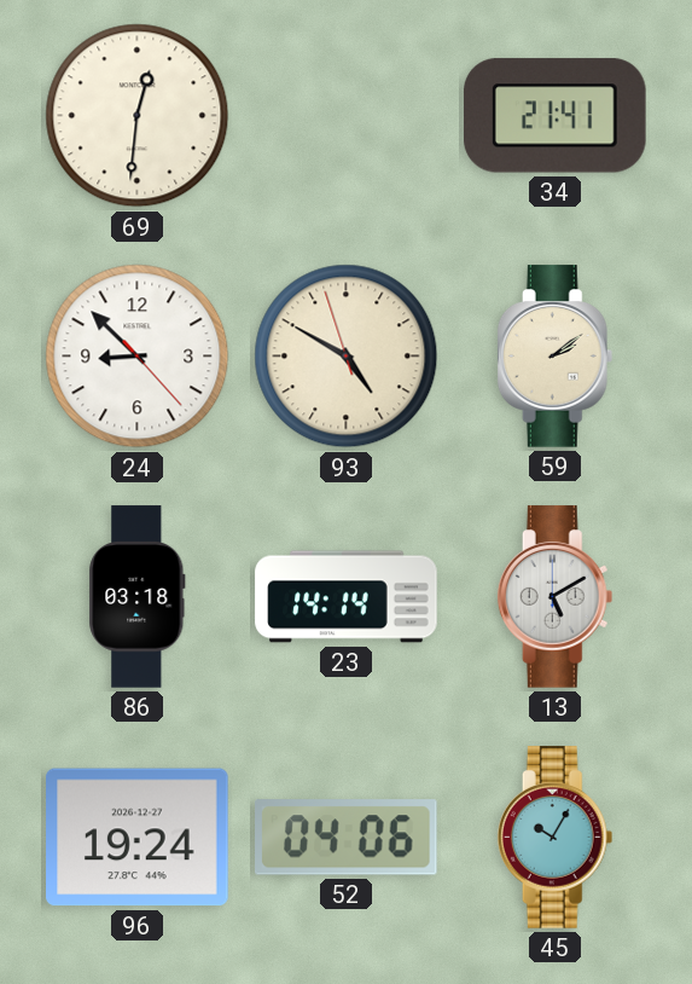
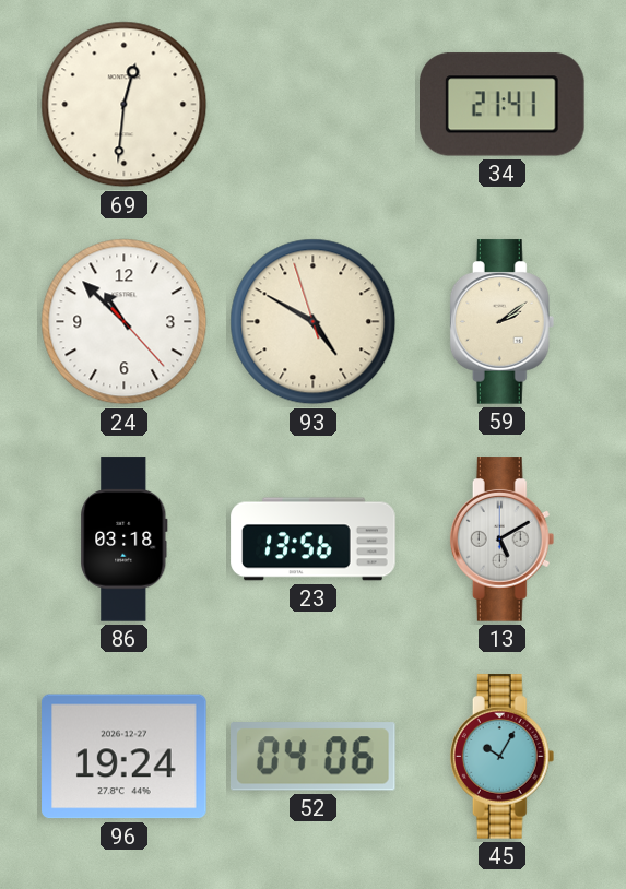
24: 8:52 -> 10:52 (125, 322)
23: 14:14 -> 13:56 (314, 540)
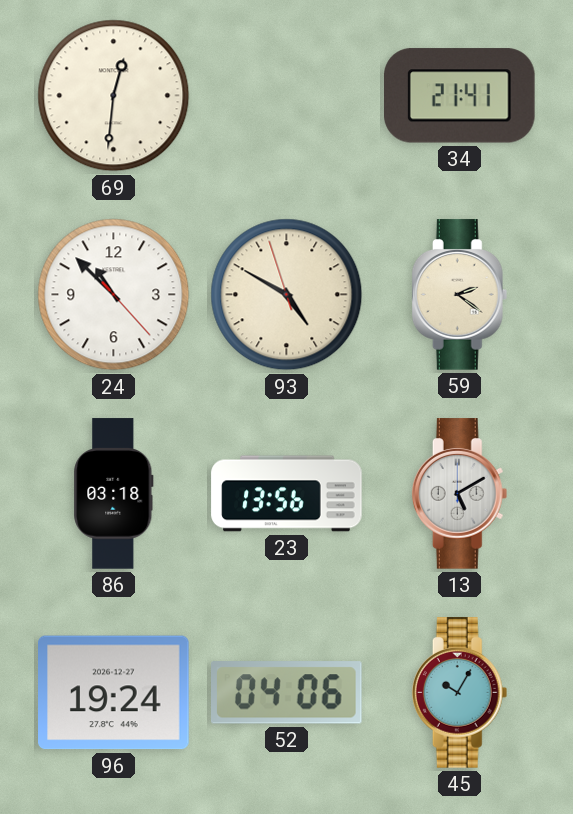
59: 2:09 -> 2:21 (460, 295)
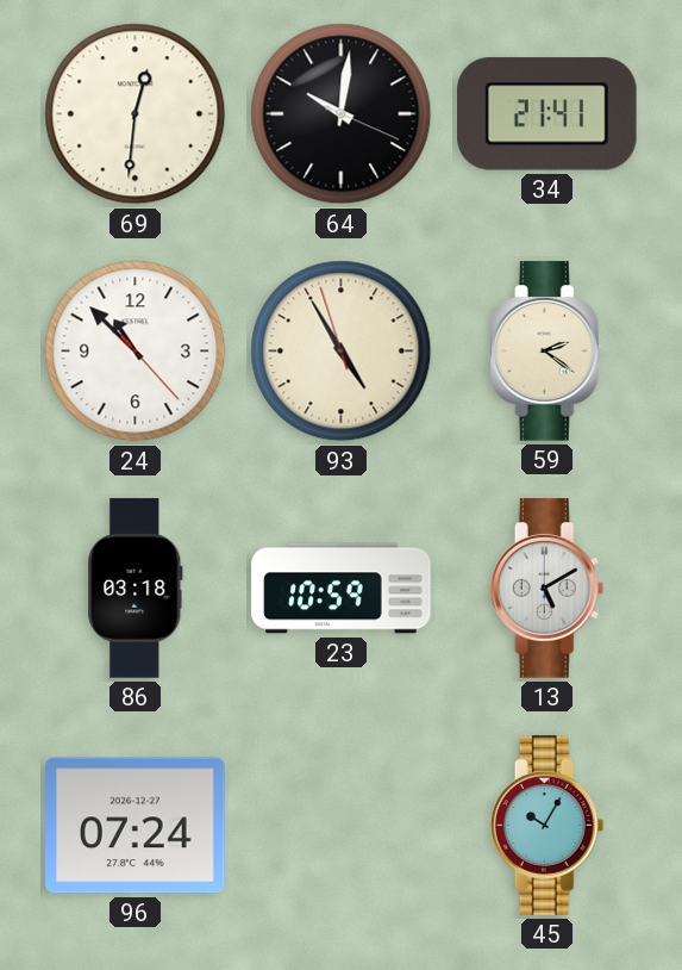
64: none -> 10:01 (342, 114)
93: 4:49 -> 4:54 (342, 352)
23: 13:56 -> 10:59 (342, 589)
96: 19:24 -> 07:24 (136, 826)
52: 04:06 -> none (287, 693)
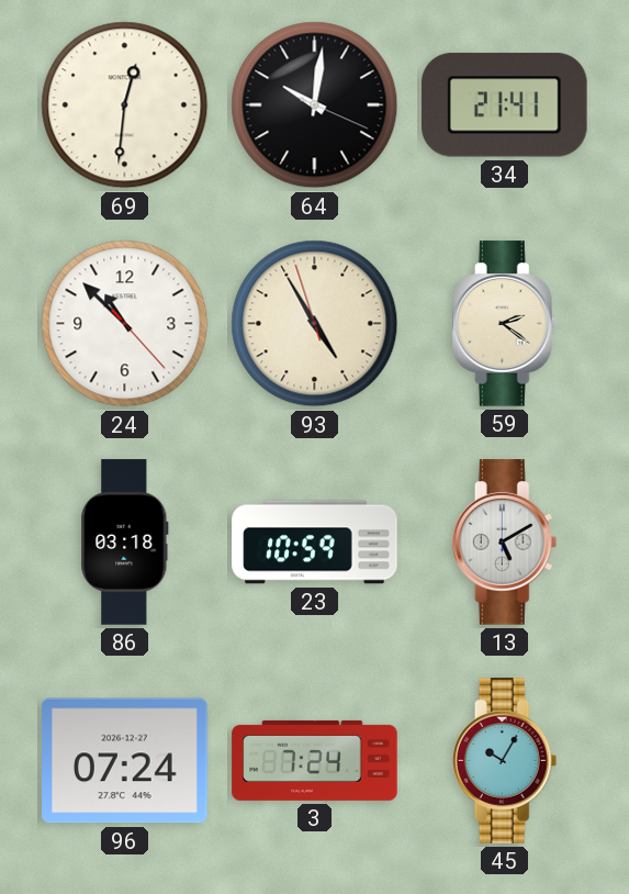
3: none -> 7:24 (315, 760)
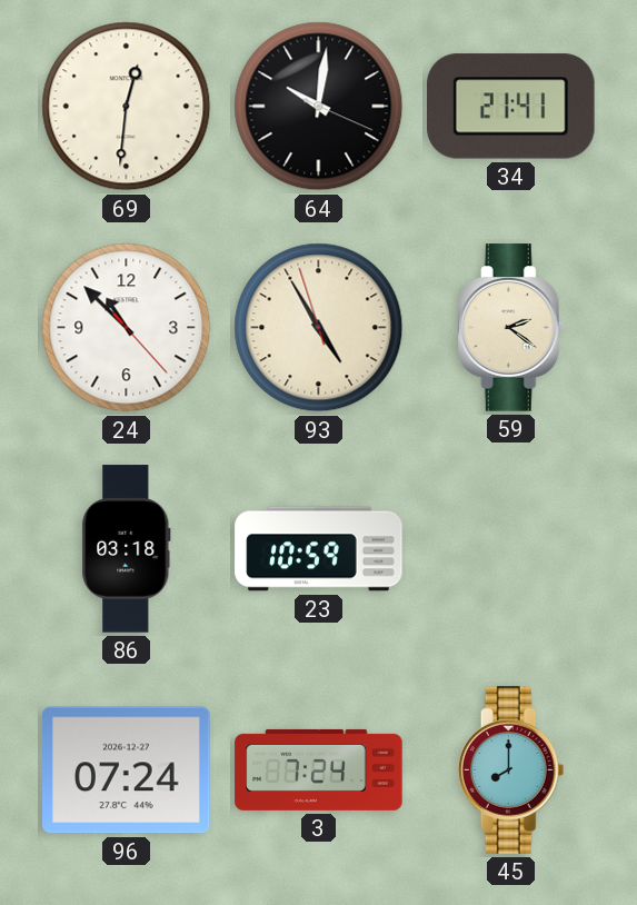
13: 5:10 -> none (505, 543)
45: 10:05 -> 8:00 (511, 770)
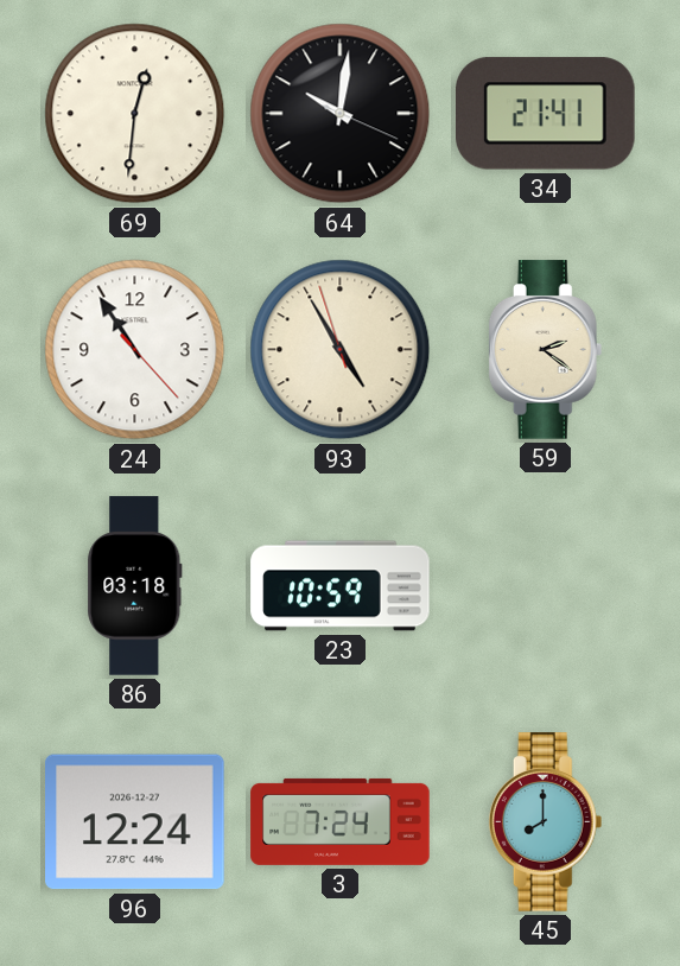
24: 10:52 -> 10:54 (135, 350)
96: 07:24 -> 12:24 (135, 822)
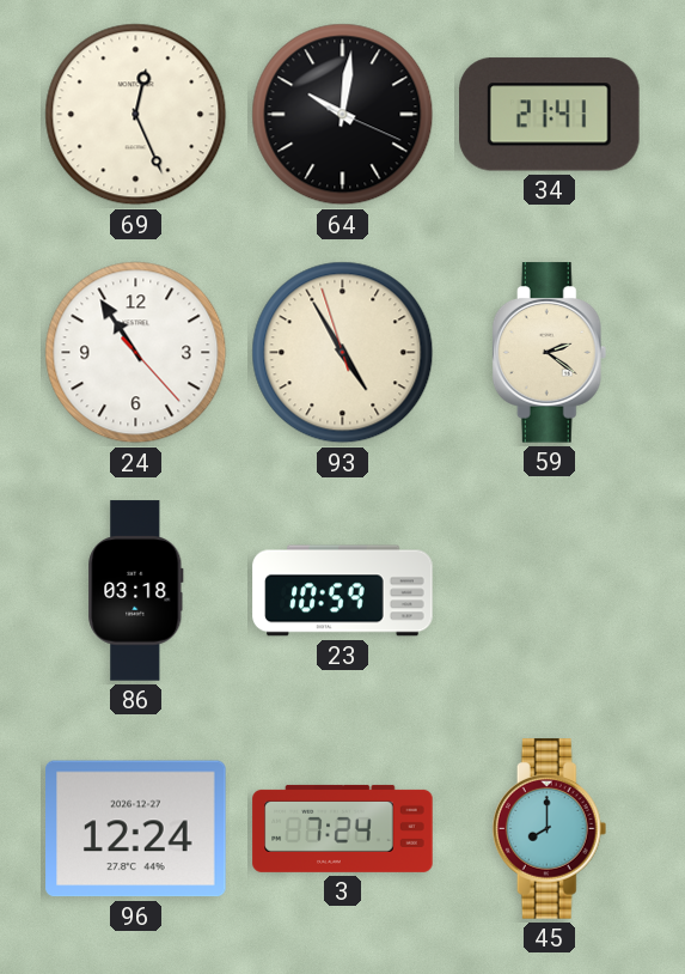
69: 12:31 -> 12:26 (136, 115)
